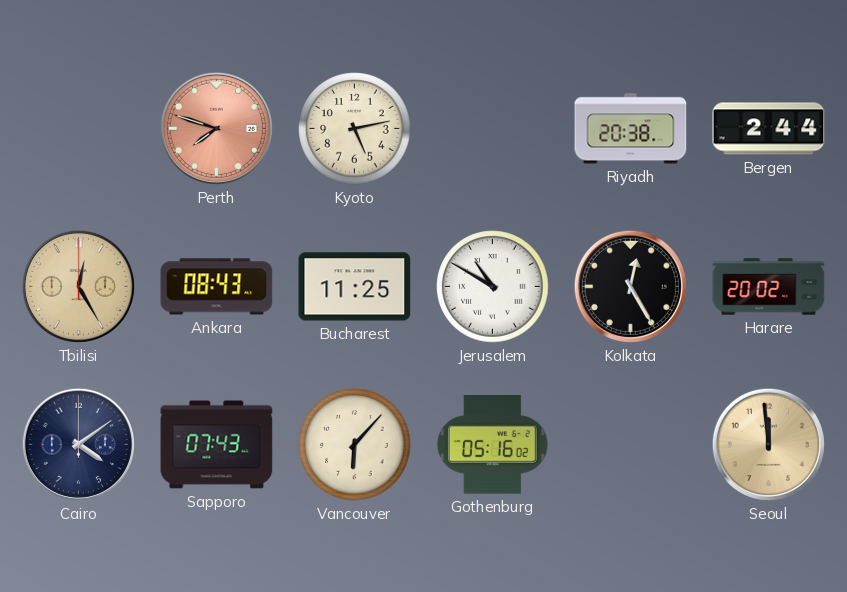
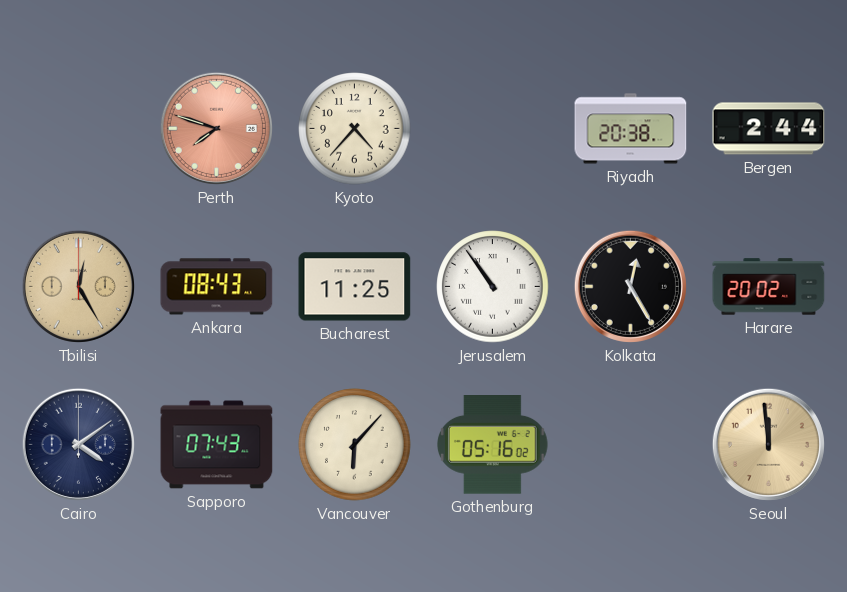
Kyoto: 5:13 -> 4:37 (355, 129)
Jerusalem: 10:50 -> 10:54 (493, 287)
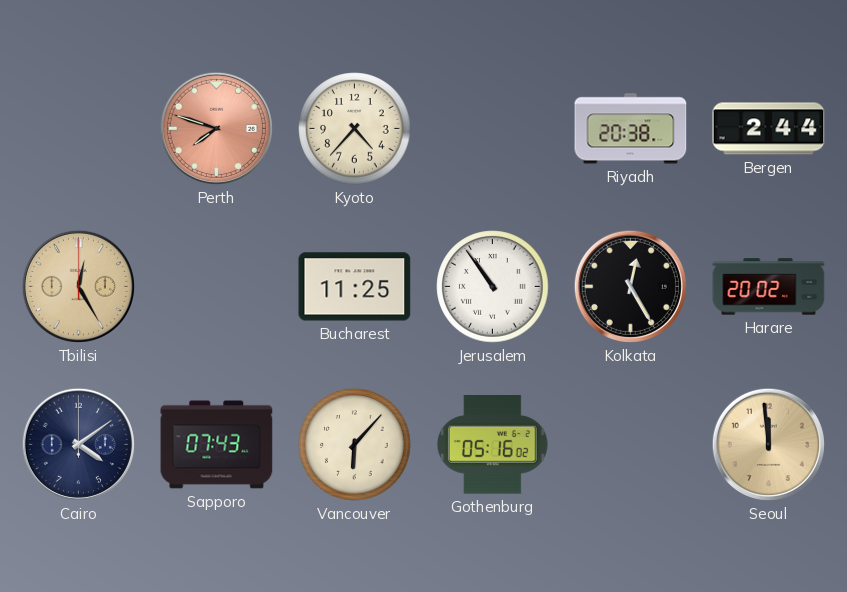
Ankara: 08:43 -> none (217, 287)
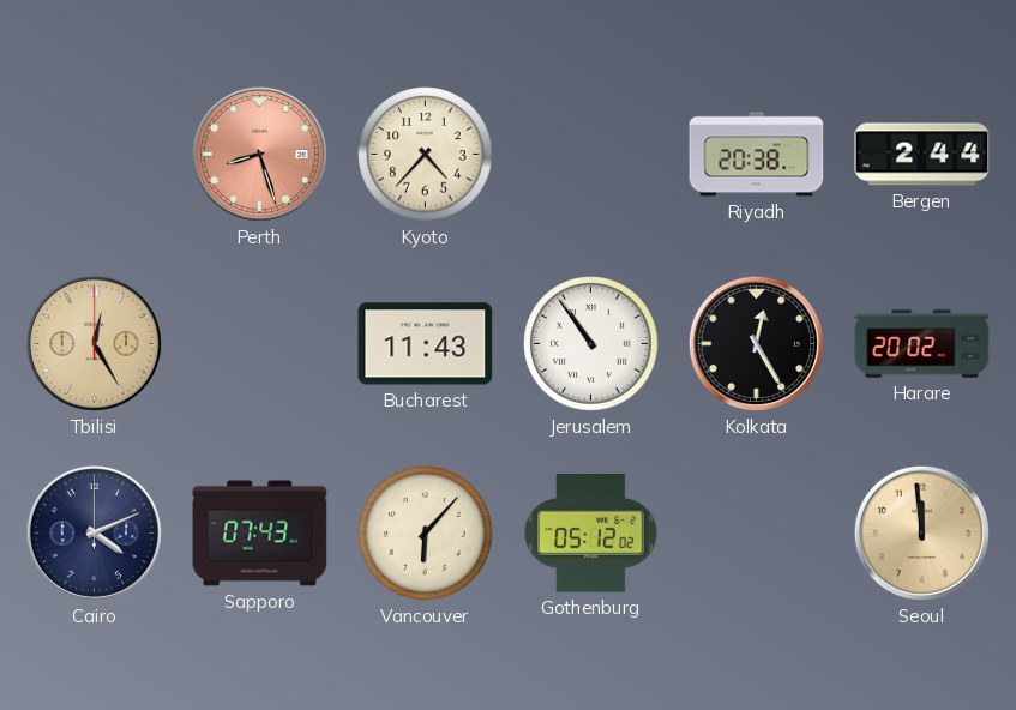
Perth: 7:48 -> 8:27 (259, 154)
Bucharest: 11:25 -> 11:43 (426, 344)
Cairo: 4:09 -> 4:11 (94, 532)
Gothenburg: 05:16 -> 05:12 (591, 534)
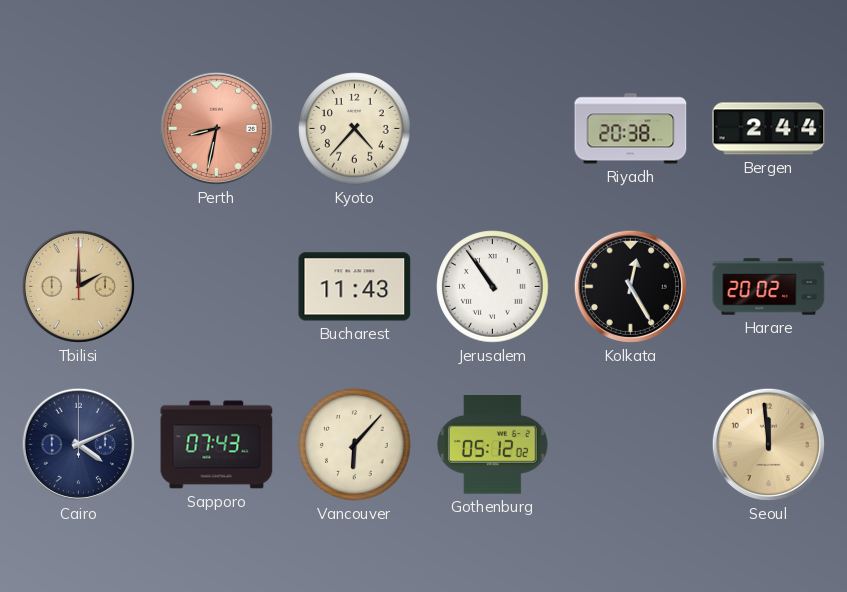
Perth: 8:27 -> 8:32 (216, 128)
Tbilisi: 12:25 -> 2:00 (78, 286)
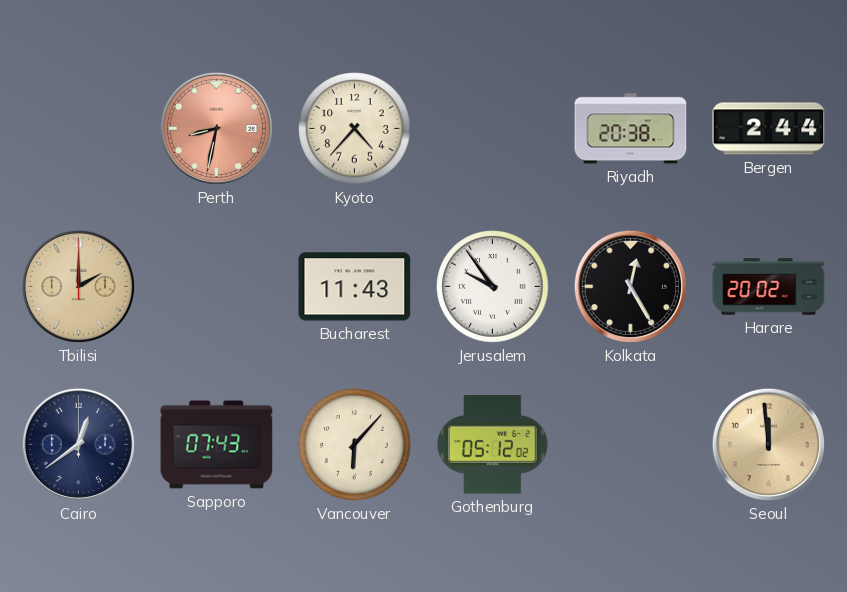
Jerusalem: 10:54 -> 9:54 (493, 287)
Cairo: 4:11 -> 12:39 (78, 444)
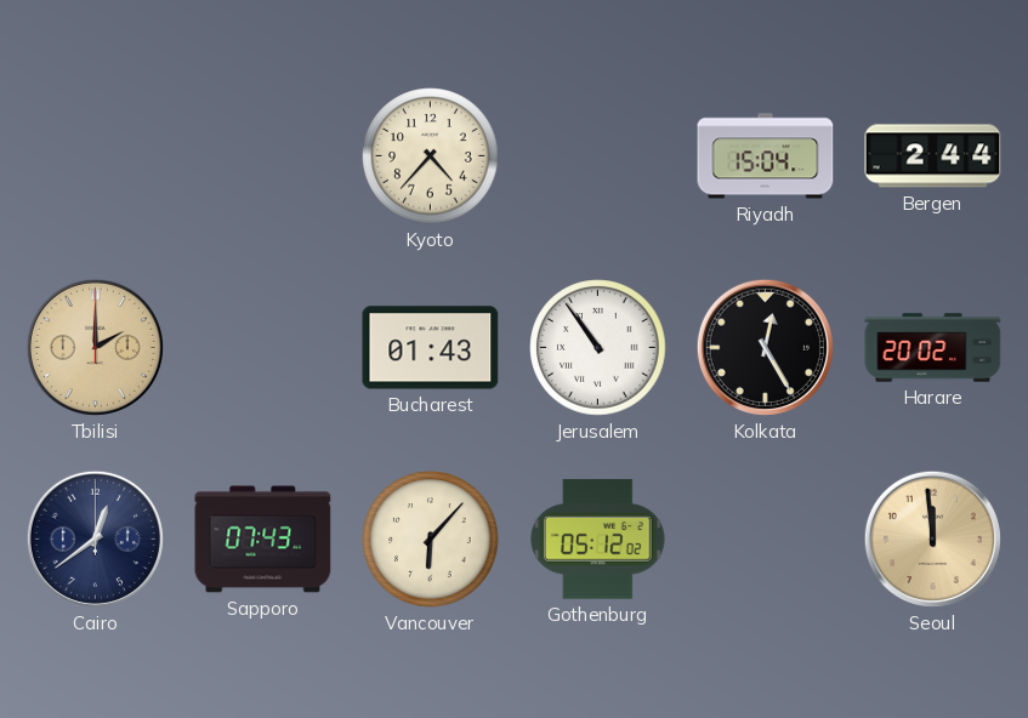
Perth: 8:32 -> none (216, 128)
Riyadh: 20:38 -> 15:04 (766, 156)
Bucharest: 11:43 -> 01:43 (431, 348)
Jerusalem: 9:54 -> 10:54 (598, 348)
